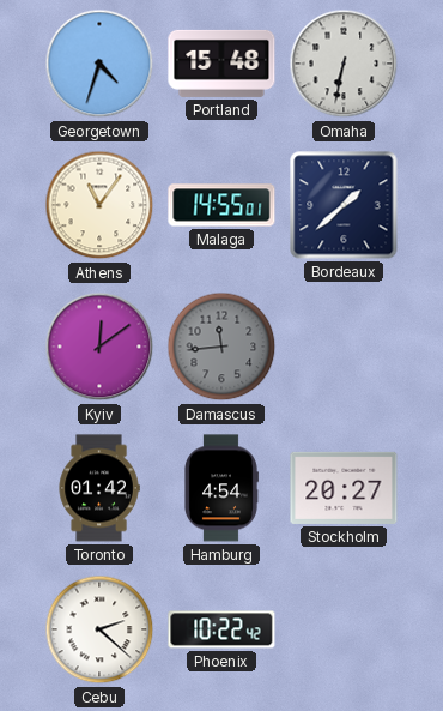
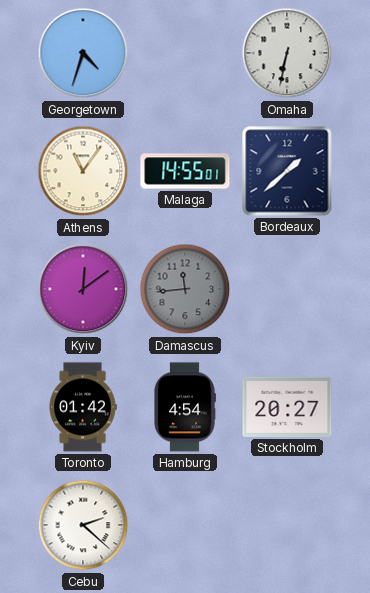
Portland: 15:48 -> none (221, 64)
Phoenix: 10:22 -> none (221, 629)
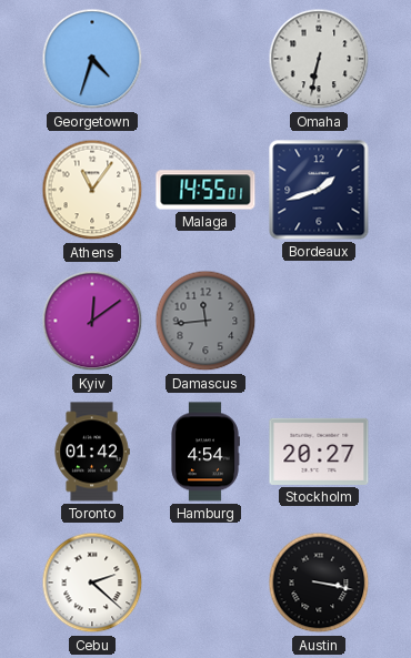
Bordeaux: 1:38 -> 1:42 (319, 190)
Austin: none -> 3:17 (319, 583)
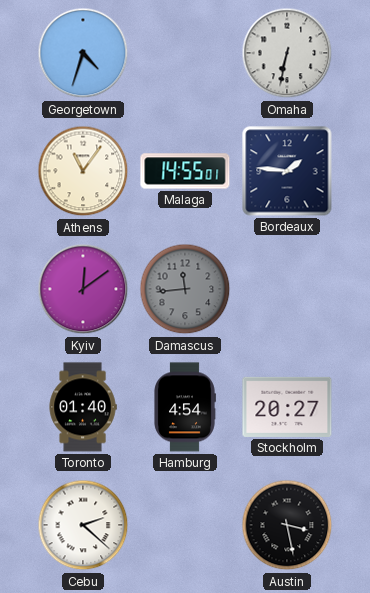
Bordeaux: 1:42 -> 1:46 (287, 171)
Toronto: 01:42 -> 01:40 (83, 407)
Austin: 3:17 -> 3:28 (287, 525)
